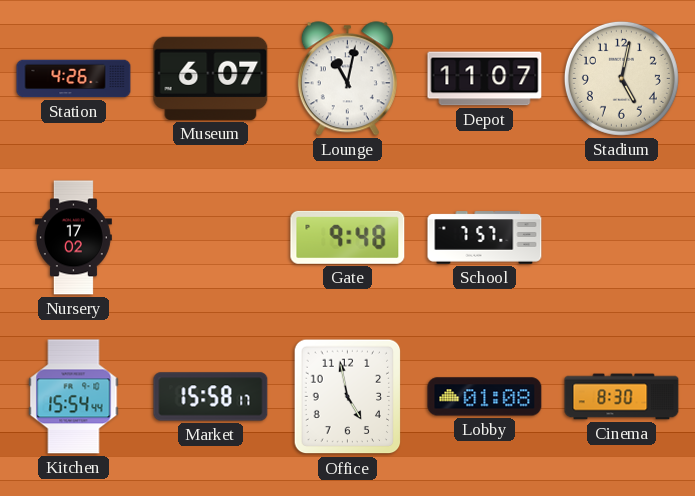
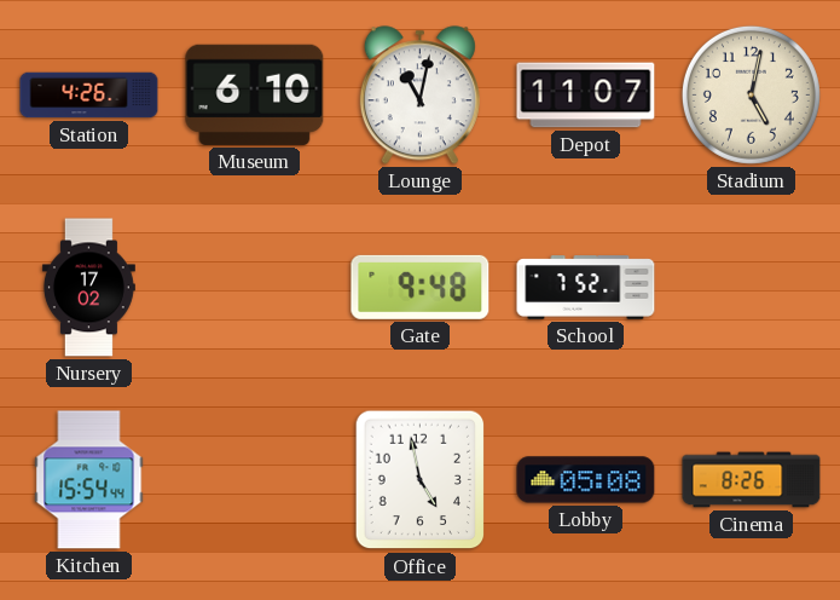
Museum: 6:07 -> 6:10 (255, 94)
School: 7:57 -> 7:52 (586, 288)
Market: 15:58 -> none (211, 397)
Lobby: 01:08 -> 05:08 (586, 480)
Cinema: 8:30 -> 8:26 (752, 480)
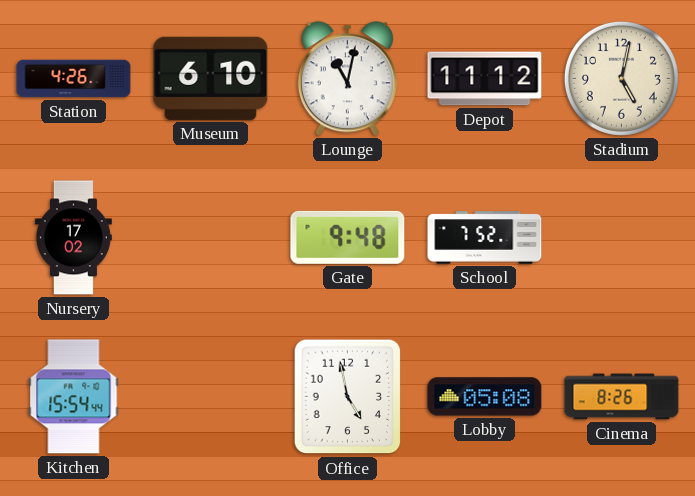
Depot: 11:07 -> 11:12 (485, 79)
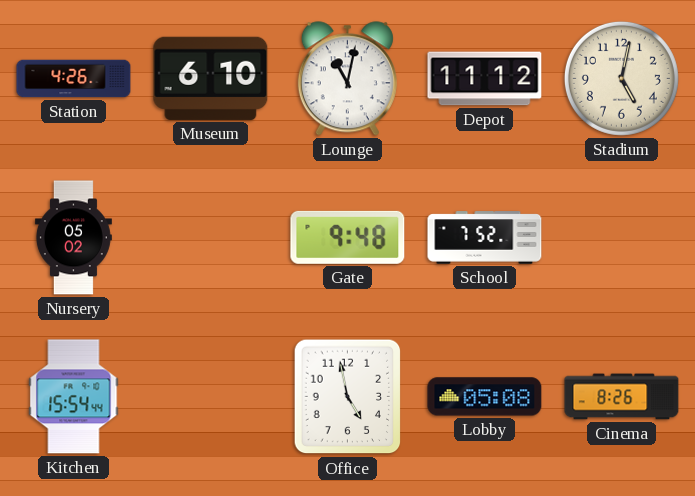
Nursery: 17:02 -> 05:02 (73, 238)
